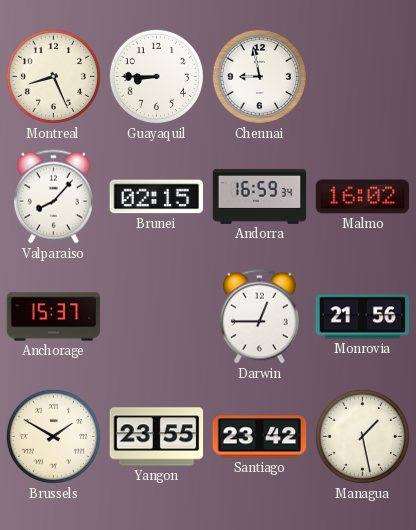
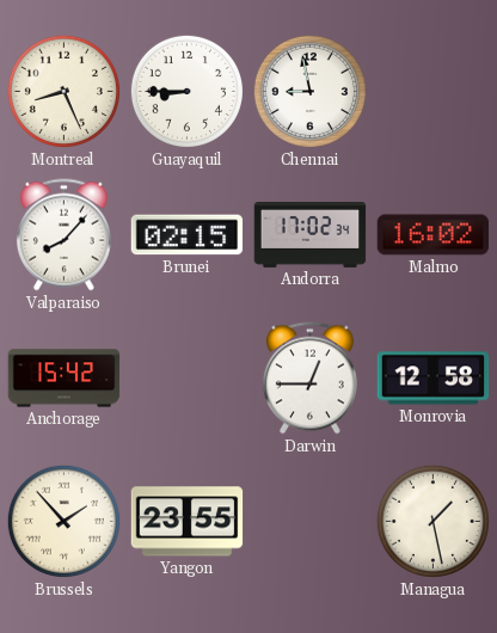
Andorra: 16:59 -> 17:02 (311, 234)
Anchorage: 15:37 -> 15:42 (65, 379)
Monrovia: 21:56 -> 12:58 (434, 379)
Brussels: 1:50 -> 1:53 (63, 521)
Santiago: 23:42 -> none (260, 437)
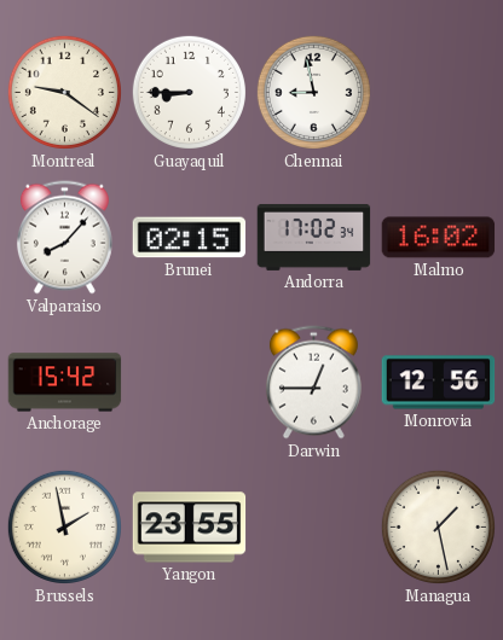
Montreal: 8:26 -> 9:21 (64, 92)
Monrovia: 12:58 -> 12:56 (439, 383)
Brussels: 1:53 -> 1:58 (64, 526)
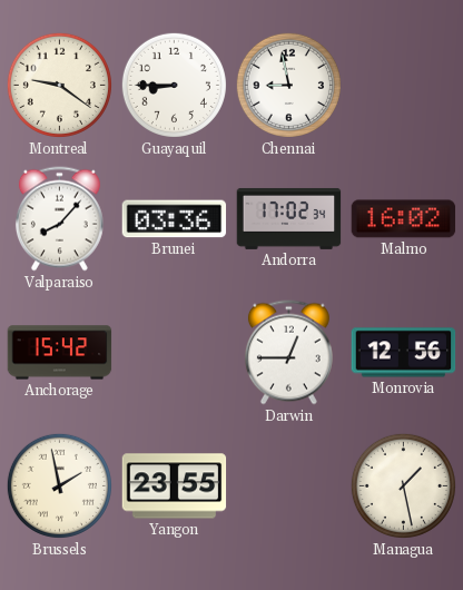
Brunei: 02:15 -> 03:36 (175, 219)
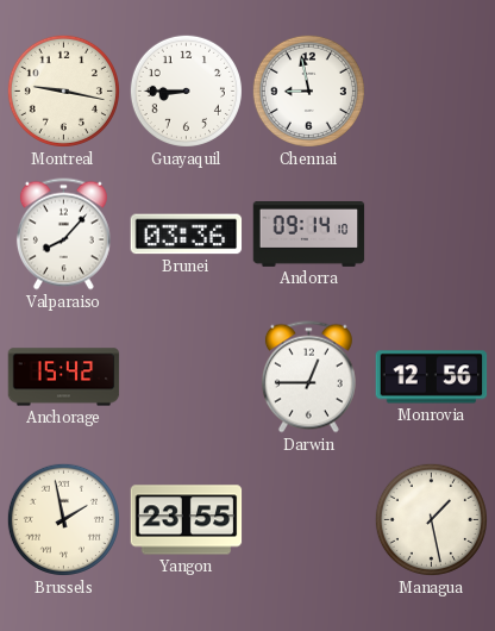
Montreal: 9:21 -> 9:17 (63, 90)
Andorra: 17:02 -> 09:14 (309, 233)
Malmo: 16:02 -> none (404, 219)
